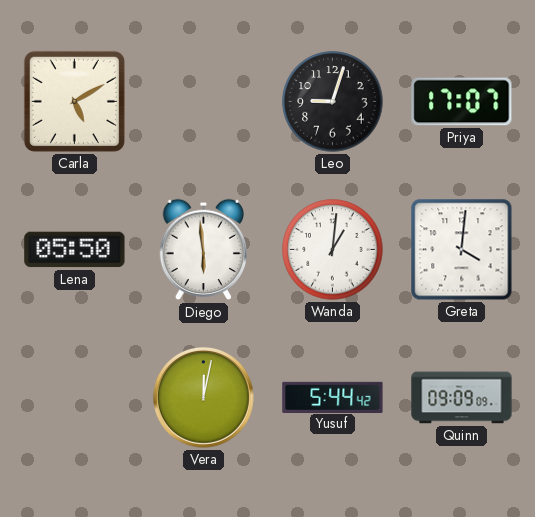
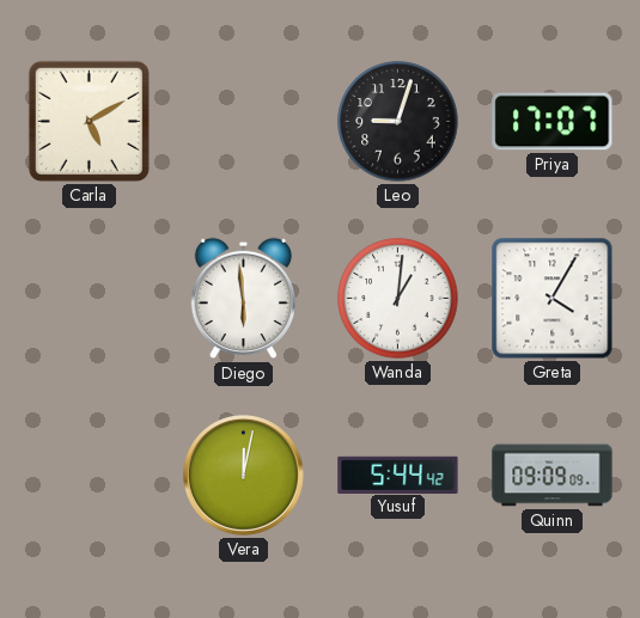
Lena: 05:50 -> none (75, 250)
Greta: 4:01 -> 4:05 (553, 299)
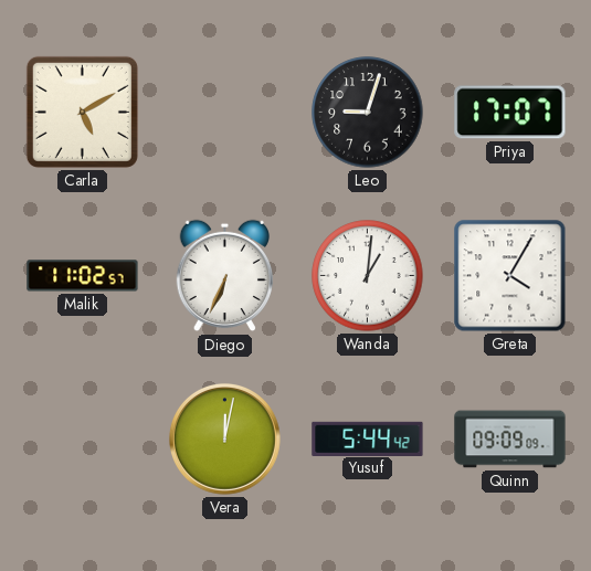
Malik: none -> 11:02 (83, 276)
Diego: 5:59 -> 6:34 (224, 276)
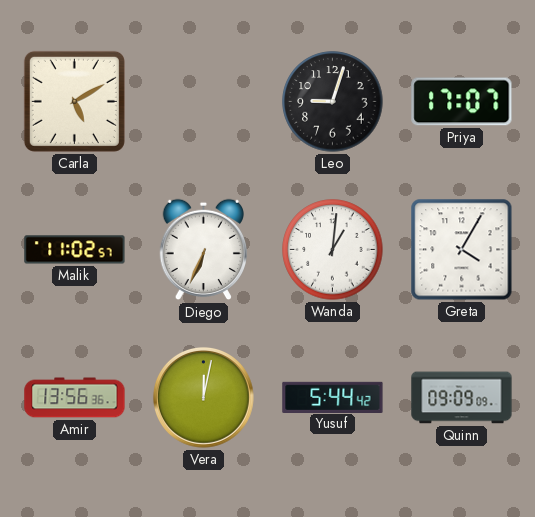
Amir: none -> 13:56 (75, 398)
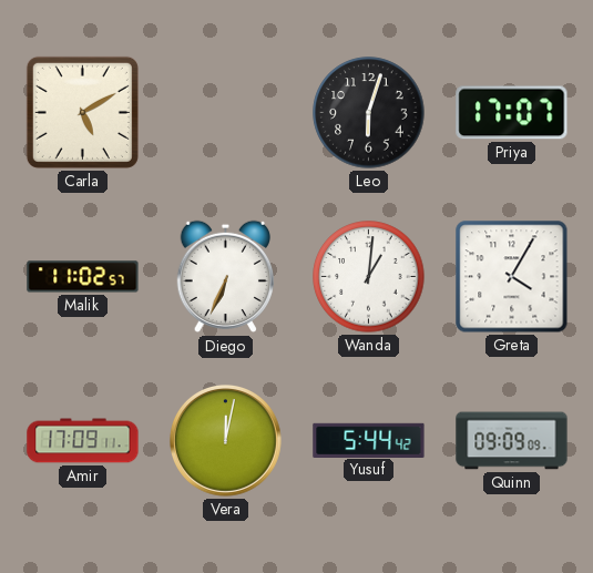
Leo: 9:03 -> 6:03 (369, 113)
Amir: 13:56 -> 17:09 (83, 441)
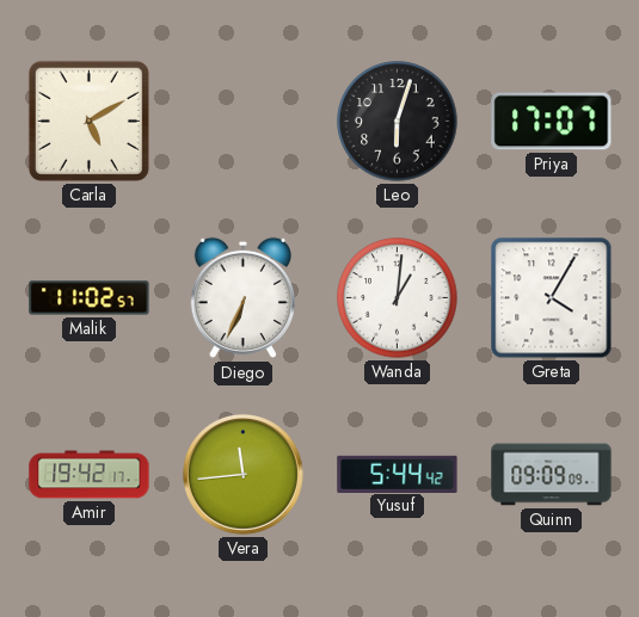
Amir: 17:09 -> 19:42 (90, 475)
Vera: 12:02 -> 11:44 (242, 474)
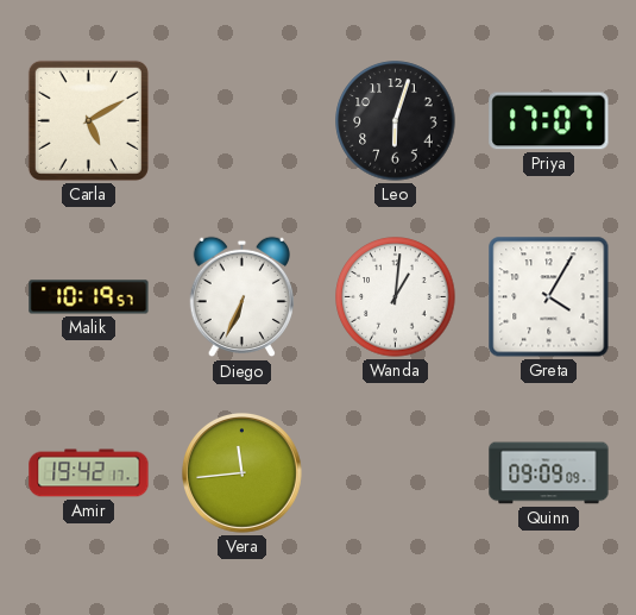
Malik: 11:02 -> 10:19 (89, 297)
Yusuf: 5:44 -> none (398, 474)
